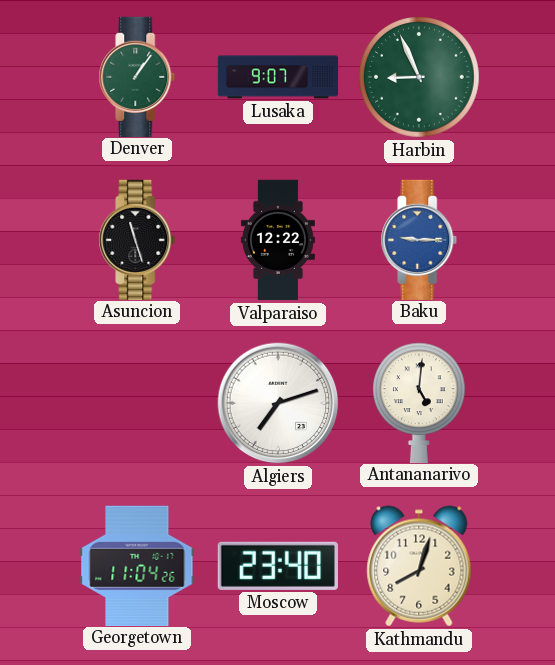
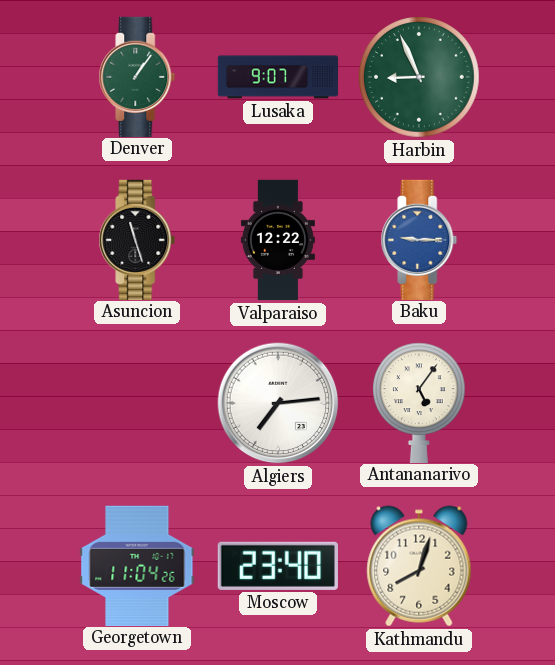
Algiers: 7:12 -> 7:14 (278, 403)
Antananarivo: 5:01 -> 5:06 (419, 402)
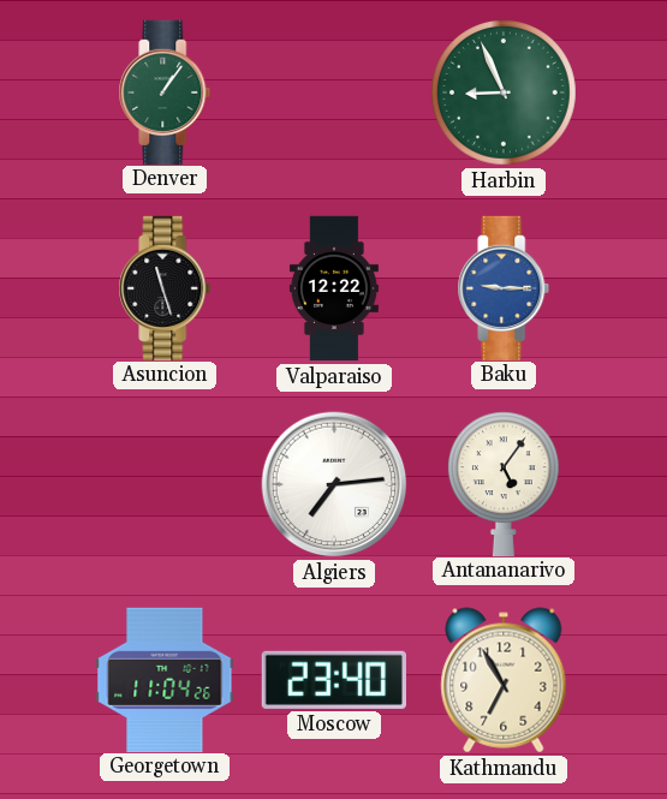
Lusaka: 9:07 -> none (278, 77)
Kathmandu: 8:03 -> 6:55 (504, 680)
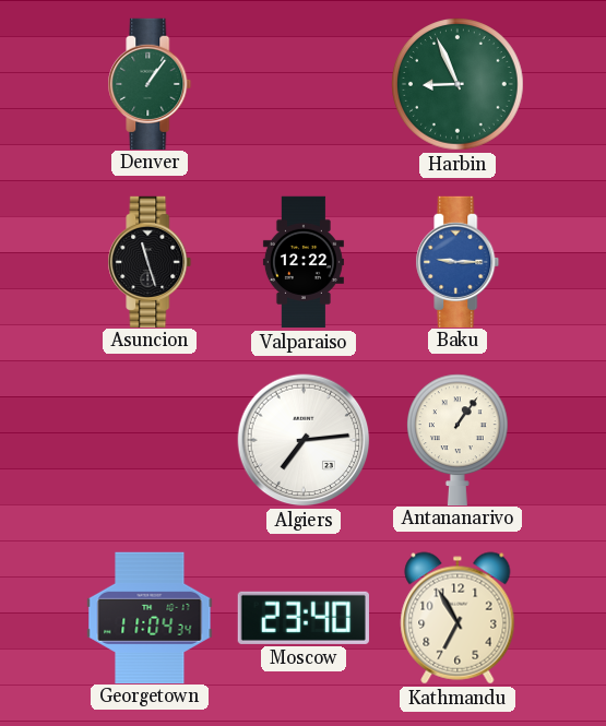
Antananarivo: 5:06 -> 1:06 (458, 439)
Georgetown: 11:04:26 -> 11:04:34 (150, 617)
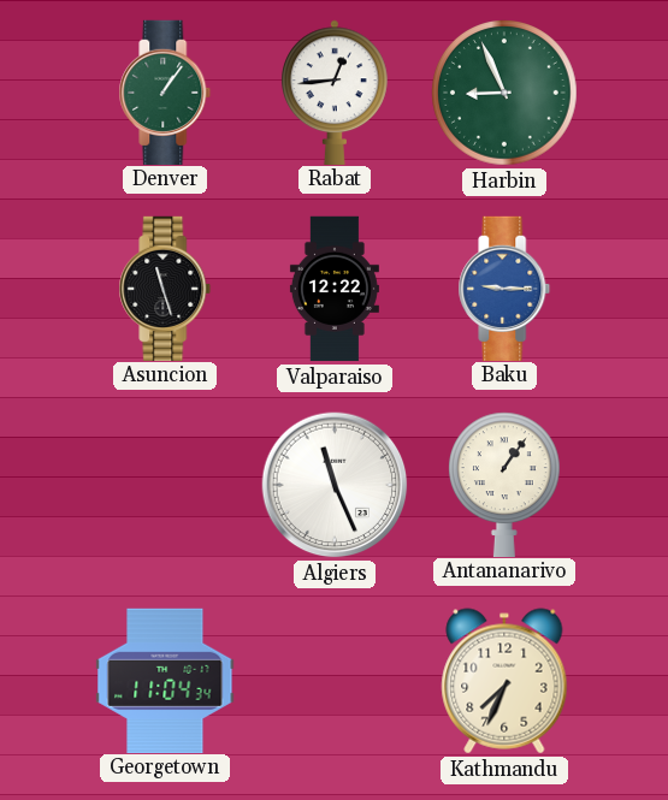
Rabat: none -> 12:44 (336, 91)
Algiers: 7:14 -> 11:26 (335, 485)
Moscow: 23:40 -> none (304, 618)
Kathmandu: 6:55 -> 7:34 (504, 681)
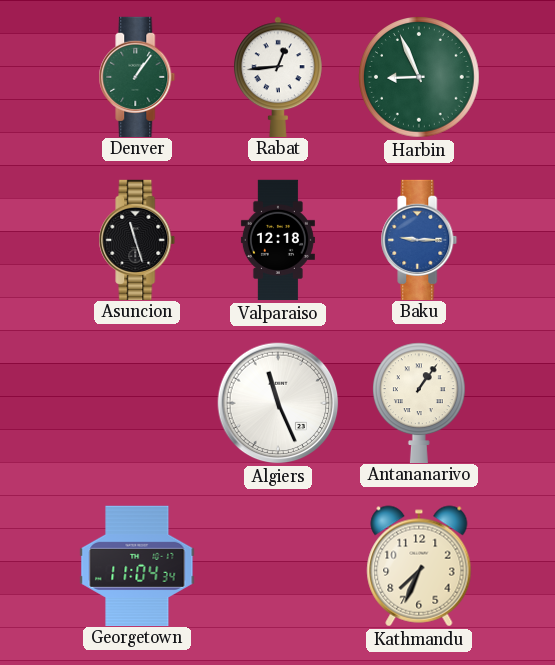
Valparaiso: 12:22 -> 12:18 (278, 240)
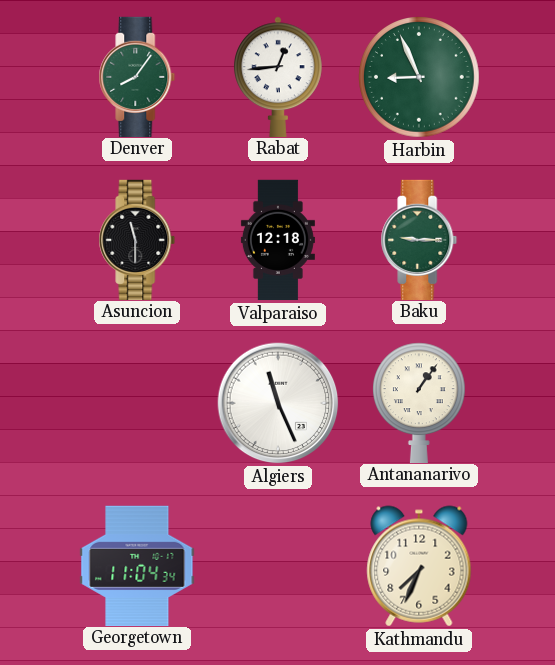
Denver: 1:06 -> 8:06 (137, 76)
Asuncion: 11:27 -> 11:30 (137, 239)
Baku dial: blue -> green (419, 239)
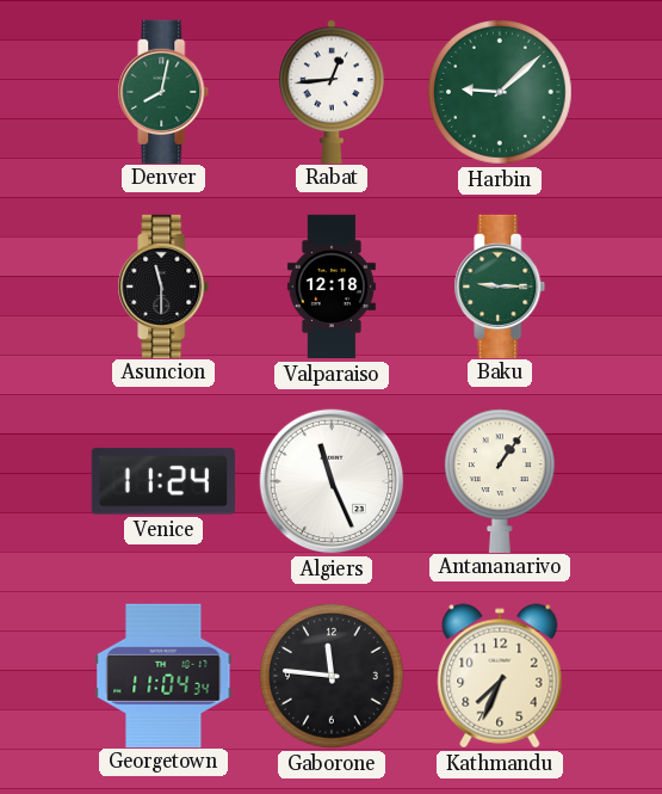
Denver: 8:06 -> 8:02 (163, 91)
Harbin: 8:56 -> 9:08 (501, 93)
Venice: none -> 11:24 (163, 481)
Gaborone: none -> 11:46 (333, 677)
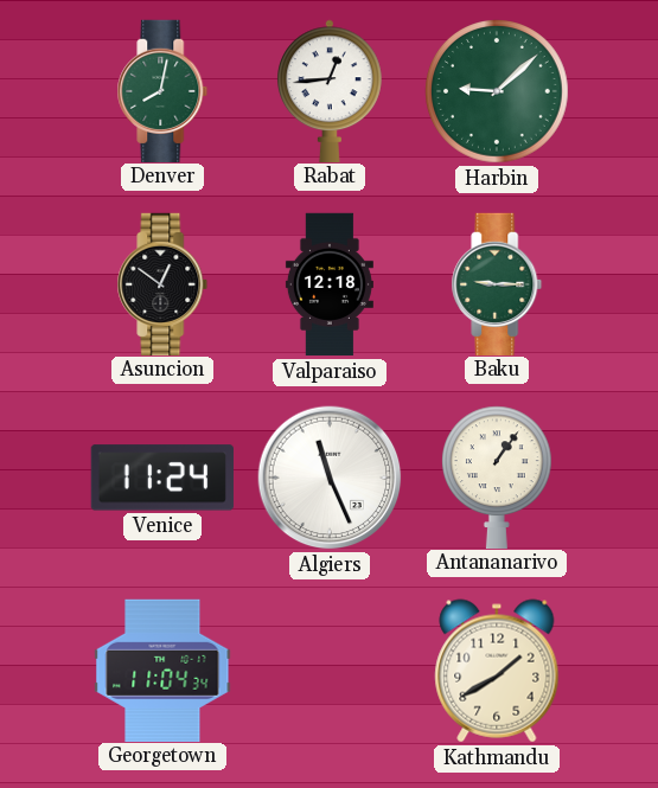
Asuncion: 11:30 -> 12:51 (162, 283)
Gaborone: 11:46 -> none (333, 677)
Kathmandu: 7:34 -> 1:40 (497, 671)
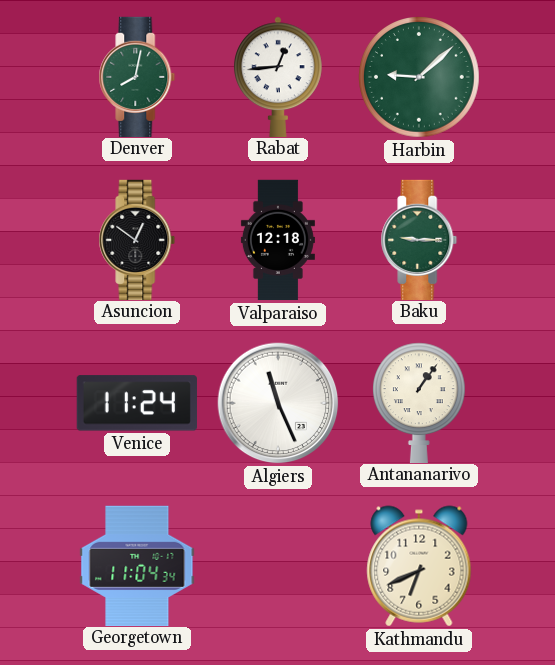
Kathmandu: 1:40 -> 6:41 (419, 566)
